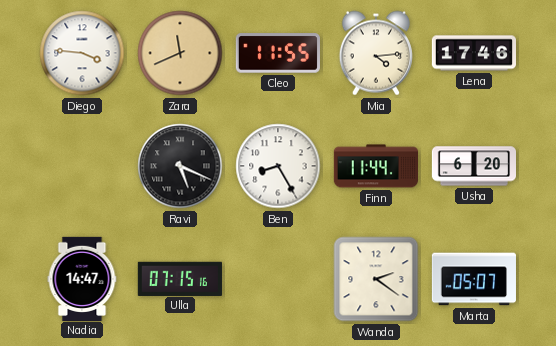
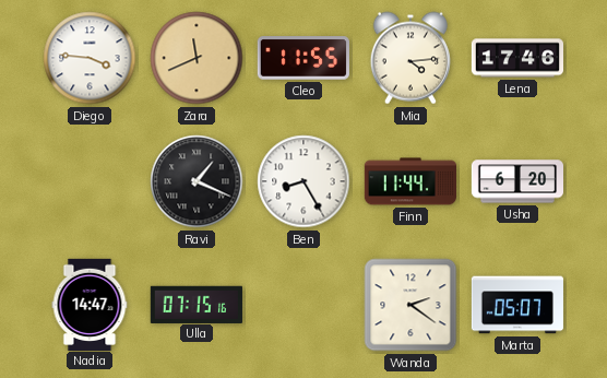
Ravi: 5:19 -> 1:19 (197, 181)
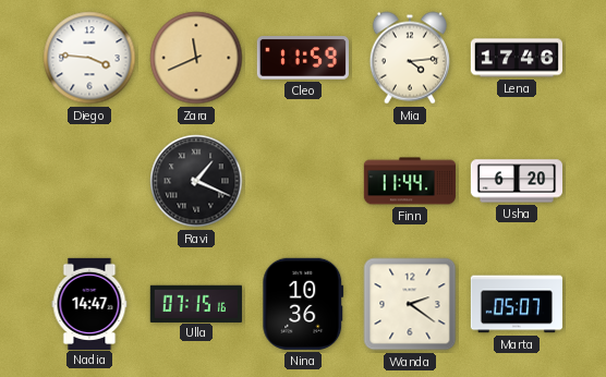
Cleo: 11:55 -> 11:59 (303, 58)
Ben: 8:25 -> none (303, 181)
Nina: none -> 10:36 (303, 304)
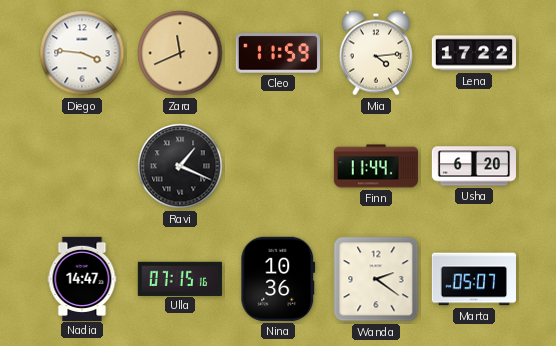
Lena: 17:46 -> 17:22 (473, 53)
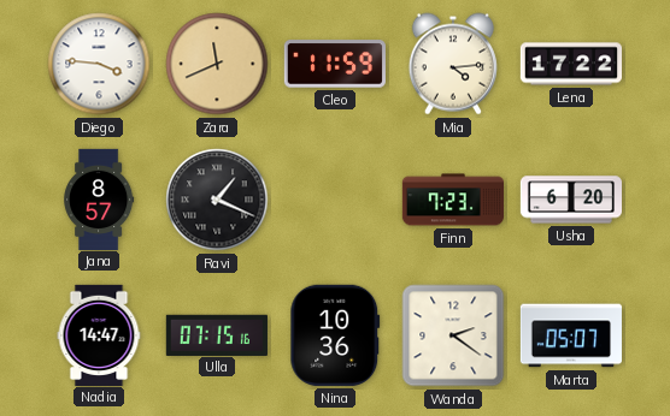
Jana: none -> 8:57 (99, 198)
Finn: 11:44 -> 7:23 (452, 200)
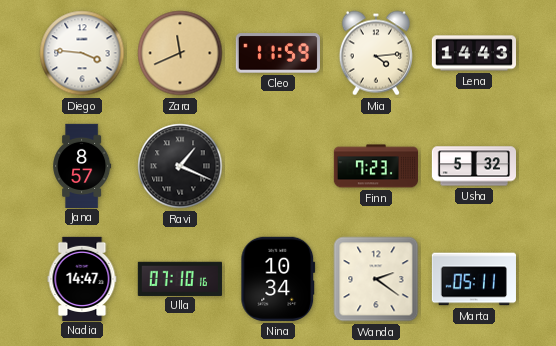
Lena: 17:22 -> 14:43 (473, 53)
Usha: 6:20 -> 5:32 (473, 166)
Ulla: 07:15 -> 07:10 (180, 278)
Nina: 10:36 -> 10:34 (278, 279)
Marta: 05:07 -> 05:11 (474, 279)
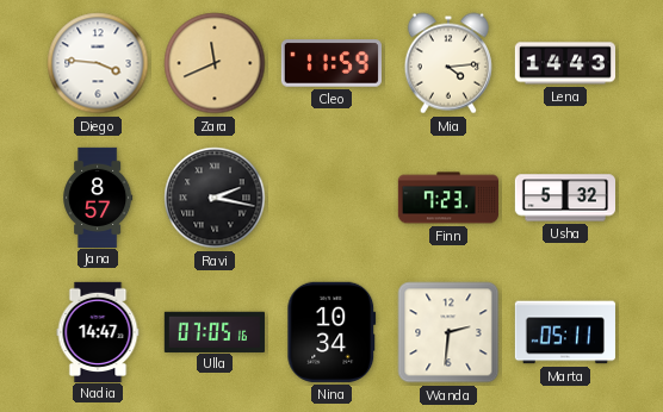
Ravi: 1:19 -> 2:17 (215, 198)
Ulla: 07:10 -> 07:05 (215, 331)
Wanda: 2:21 -> 2:31 (448, 332)
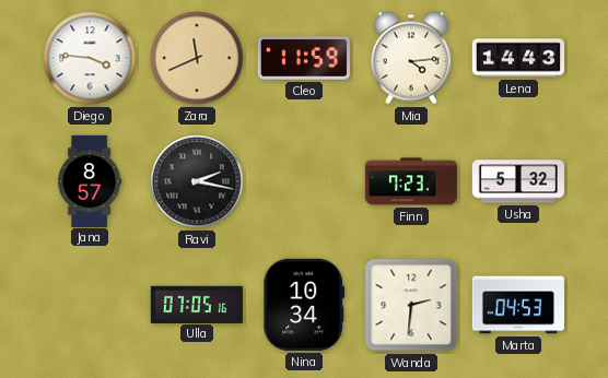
Nadia: 14:47 -> none (98, 331)
Marta: 05:11 -> 04:53 (518, 305)
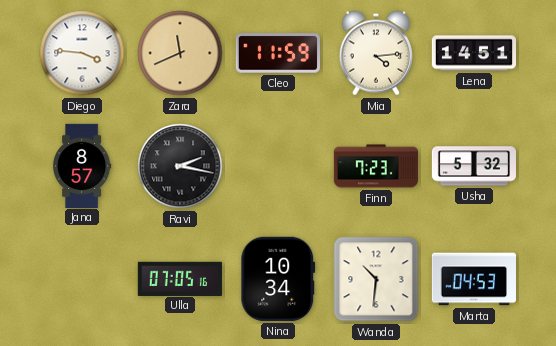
Lena: 14:43 -> 14:51 (473, 53)
Wanda: 2:31 -> 10:31 (376, 279)
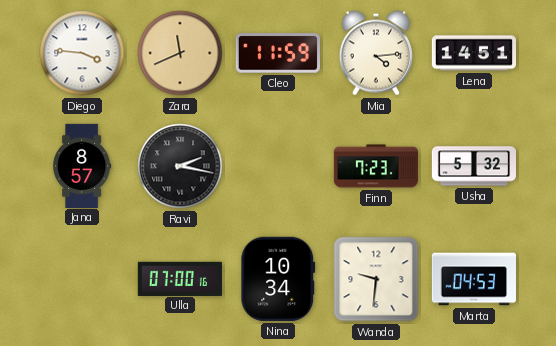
Ulla: 07:05 -> 07:00 (180, 278)
Wanda: 10:31 -> 9:31 (376, 279)
